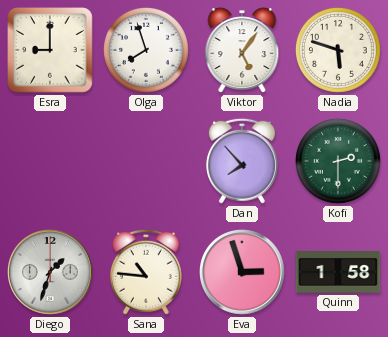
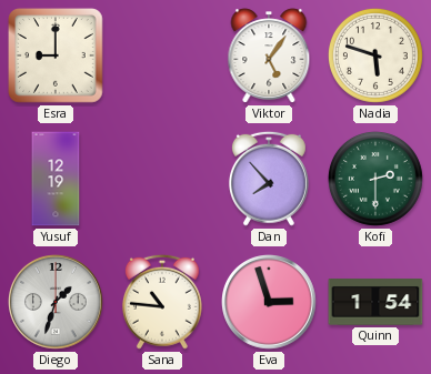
Olga: 7:57 -> none (146, 50)
Yusuf: none -> 12:19 (56, 179)
Quinn: 1:58 -> 1:54 (375, 303)
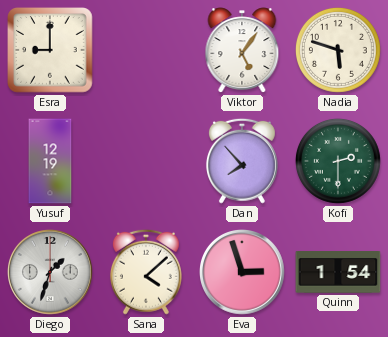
Sana: 10:46 -> 4:08 (146, 272)
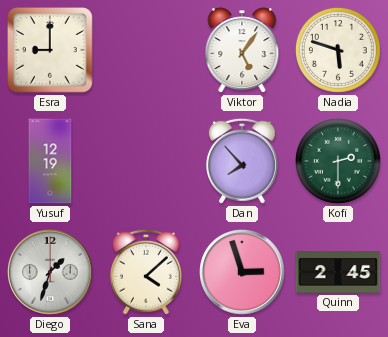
Quinn: 1:54 -> 2:45 (338, 273)
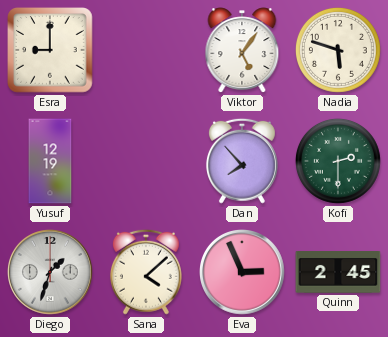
Eva: 2:57 -> 2:56 (243, 273)
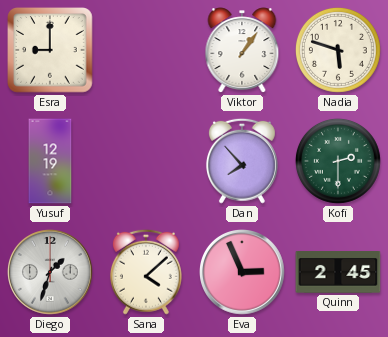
Viktor: 5:06 -> 1:06 (242, 50)
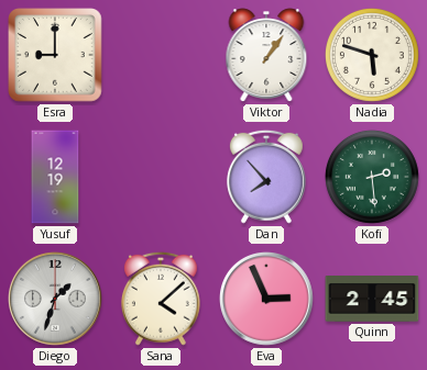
Kofi: 2:30 -> 2:29 (372, 177)
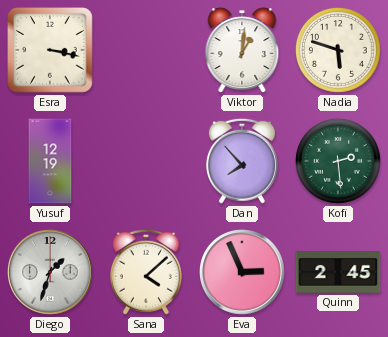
Esra: 9:00 -> 3:17 (51, 51)
Viktor: 1:06 -> 1:01 (242, 50)
